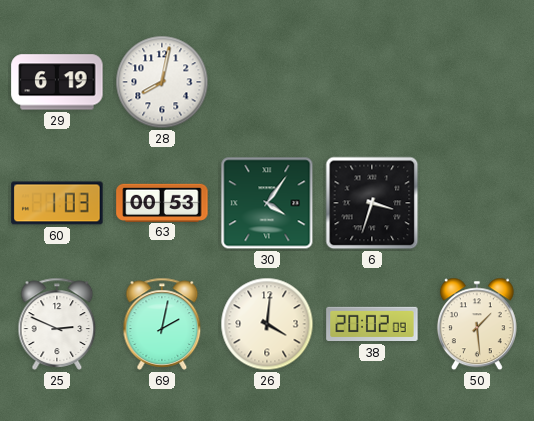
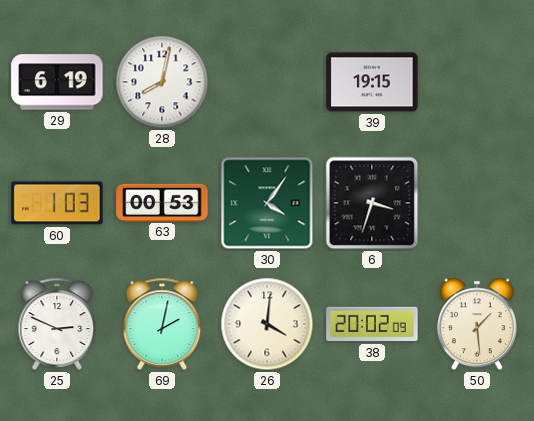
39: none -> 19:15 (372, 82)
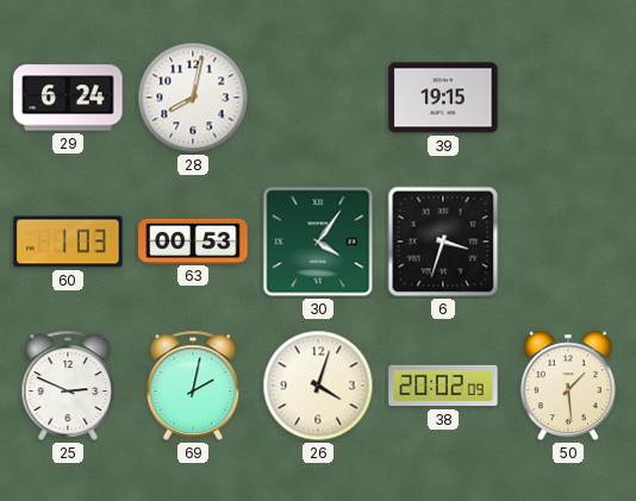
29: 6:19 -> 6:24 (68, 98)
26: 4:01 -> 4:03 (318, 386)
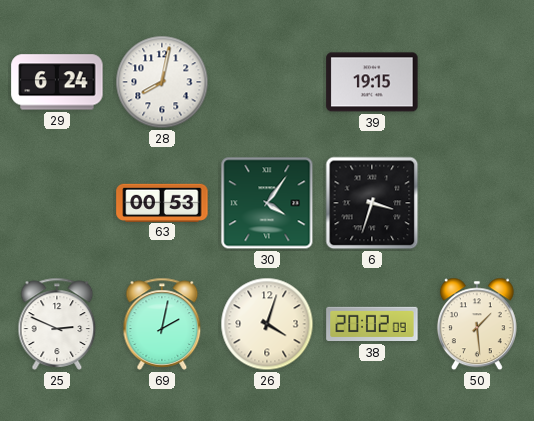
60: 1:03 -> none (68, 242)
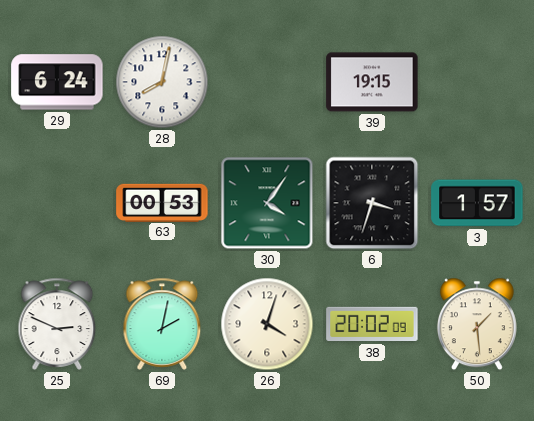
3: none -> 1:57 (477, 203)
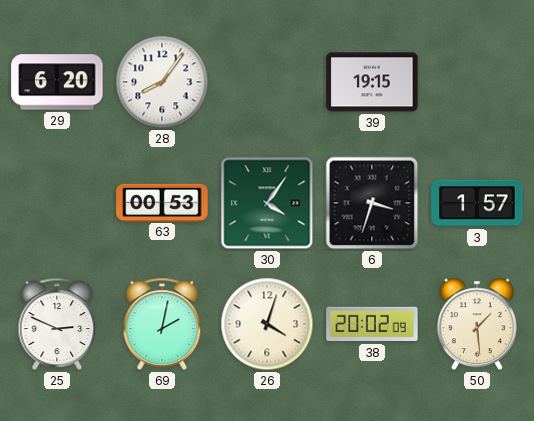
29: 6:24 -> 6:20 (57, 82)
28: 8:02 -> 8:06 (162, 82)
